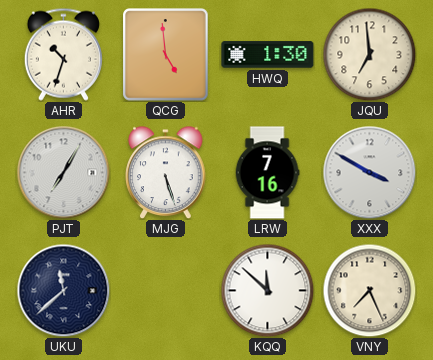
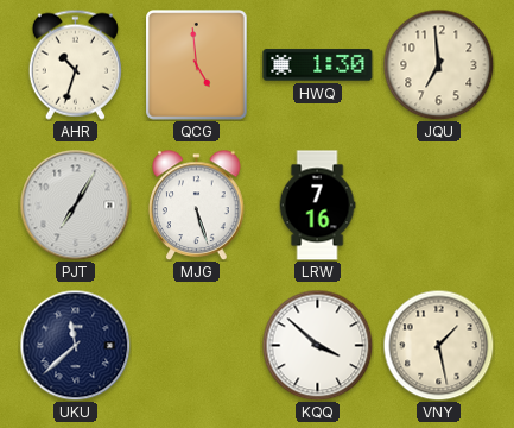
XXX: 3:50 -> none (369, 172)
KQQ: 11:52 -> 3:52 (317, 345)
VNY: 7:26 -> 1:28 (438, 345)
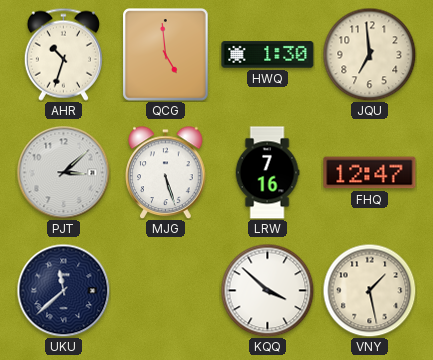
PJT: 7:05 -> 3:08 (63, 172)
FHQ: none -> 12:47 (370, 173)
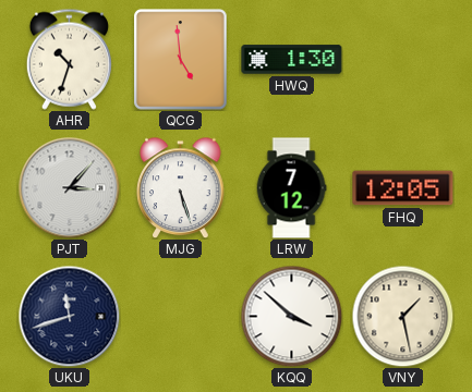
JQU: 6:59 -> none (369, 54)
PJT: 3:08 -> 3:07 (69, 187)
LRW: 7:16 -> 7:12 (291, 188)
FHQ: 12:47 -> 12:05 (403, 188)
UKU: 11:38 -> 11:42 (69, 316)
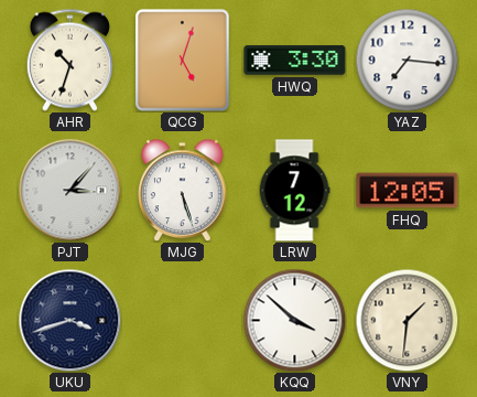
QCG: 4:59 -> 5:03 (183, 61)
HWQ: 1:30 -> 3:30 (295, 61)
YAZ: none -> 7:16 (406, 60)
UKU: 11:42 -> 3:42 (69, 320)
VNY: 1:28 -> 1:31 (406, 320)
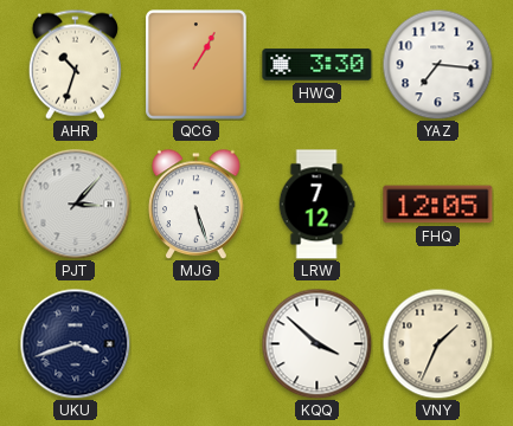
QCG: 5:03 -> 1:05 (197, 65)
VNY: 1:31 -> 1:34 (437, 343)
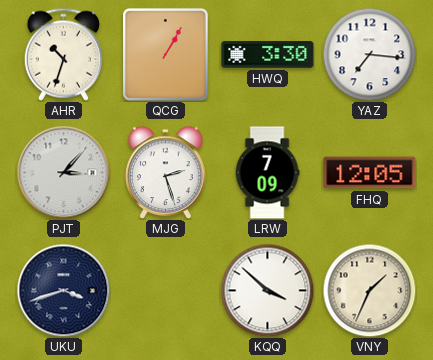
MJG: 5:27 -> 2:27 (166, 172)
LRW: 7:12 -> 7:09 (267, 173)
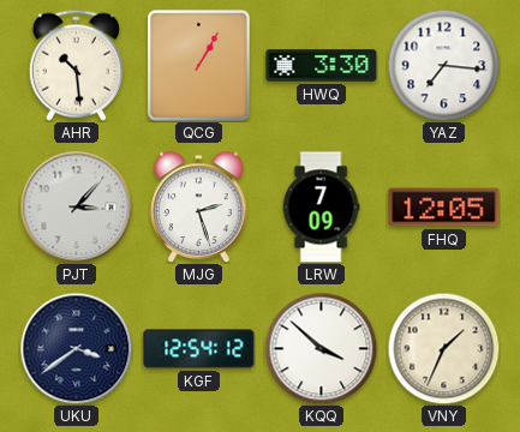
AHR: 10:33 -> 10:29 (76, 65)
UKU: 3:42 -> 3:39 (76, 348)
KGF: none -> 12:54 (199, 349)
